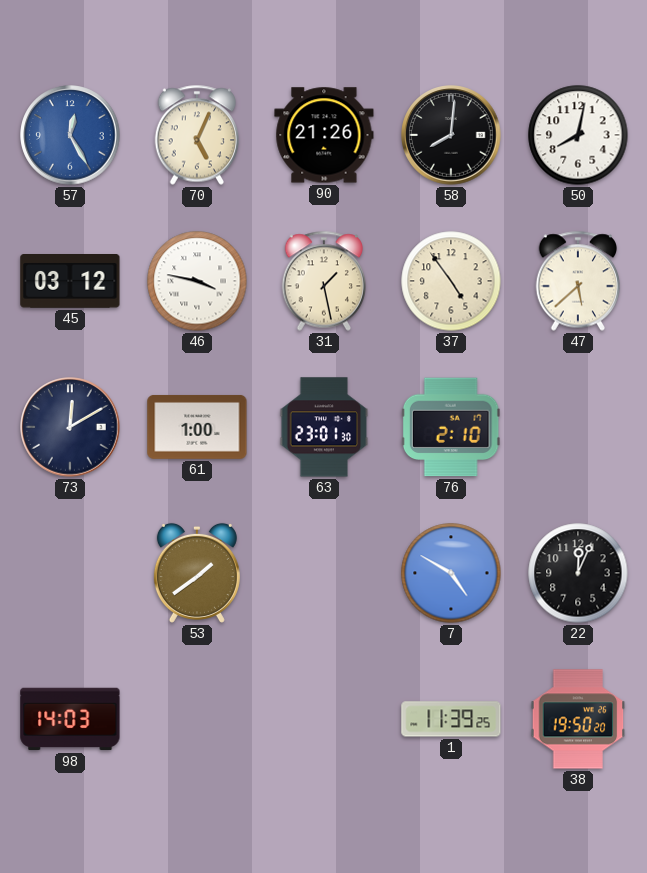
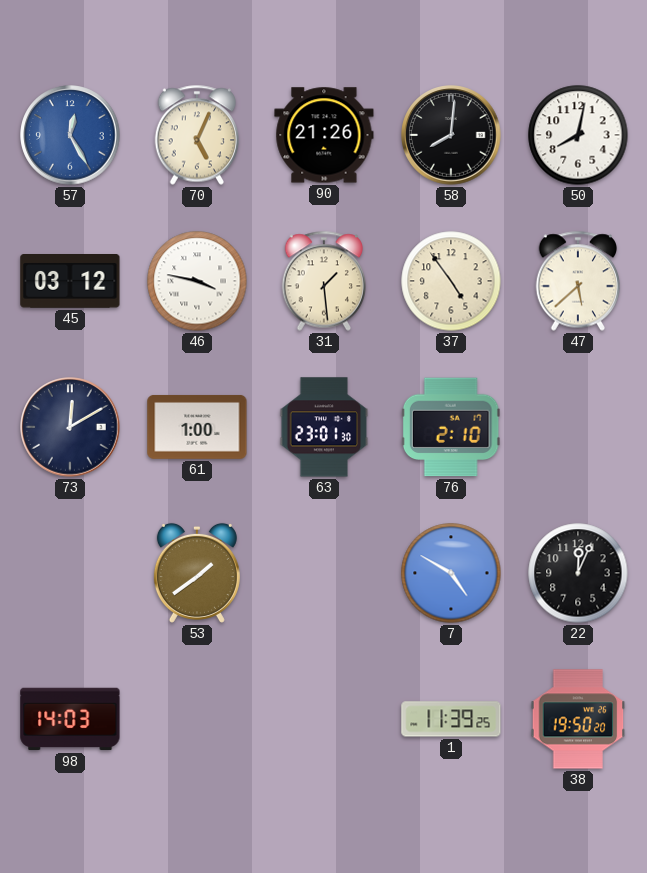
31: 1:28 -> 1:29 (324, 281)
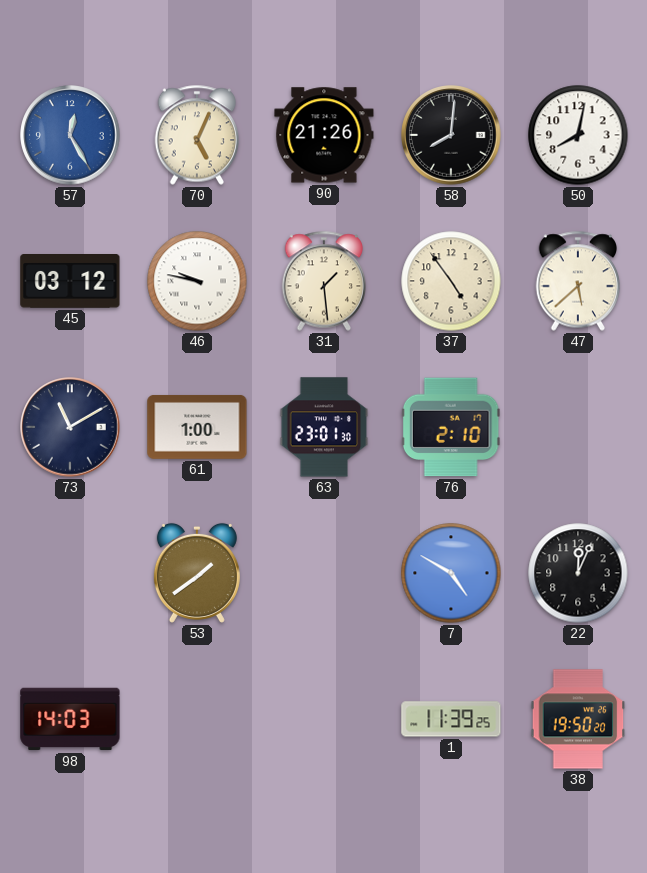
46: 3:47 -> 9:47 (197, 281)
73: 12:10 -> 11:10 (70, 427)
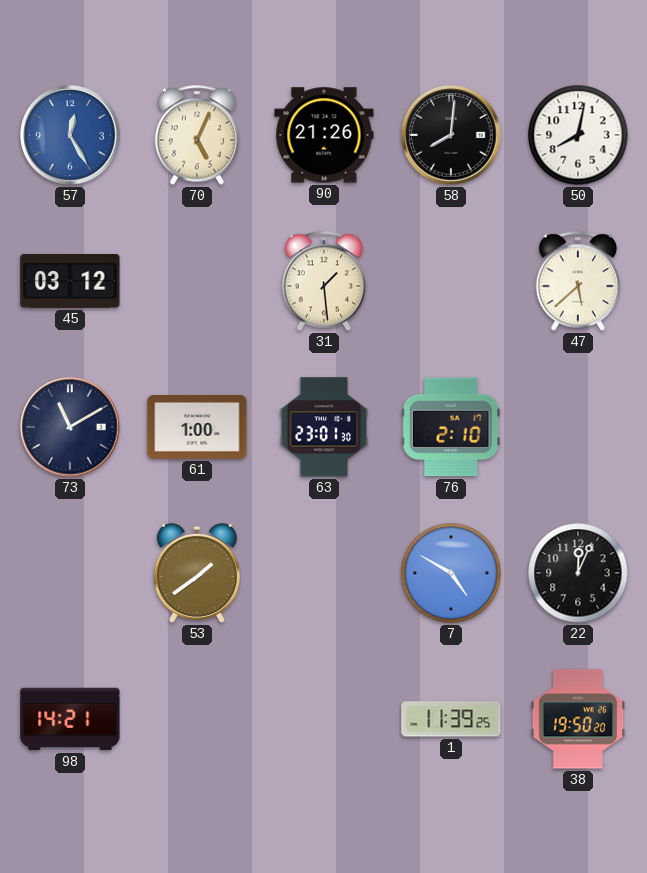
46: 9:47 -> none (197, 281)
37: 4:54 -> none (451, 281)
98: 14:03 -> 14:21 (70, 719)
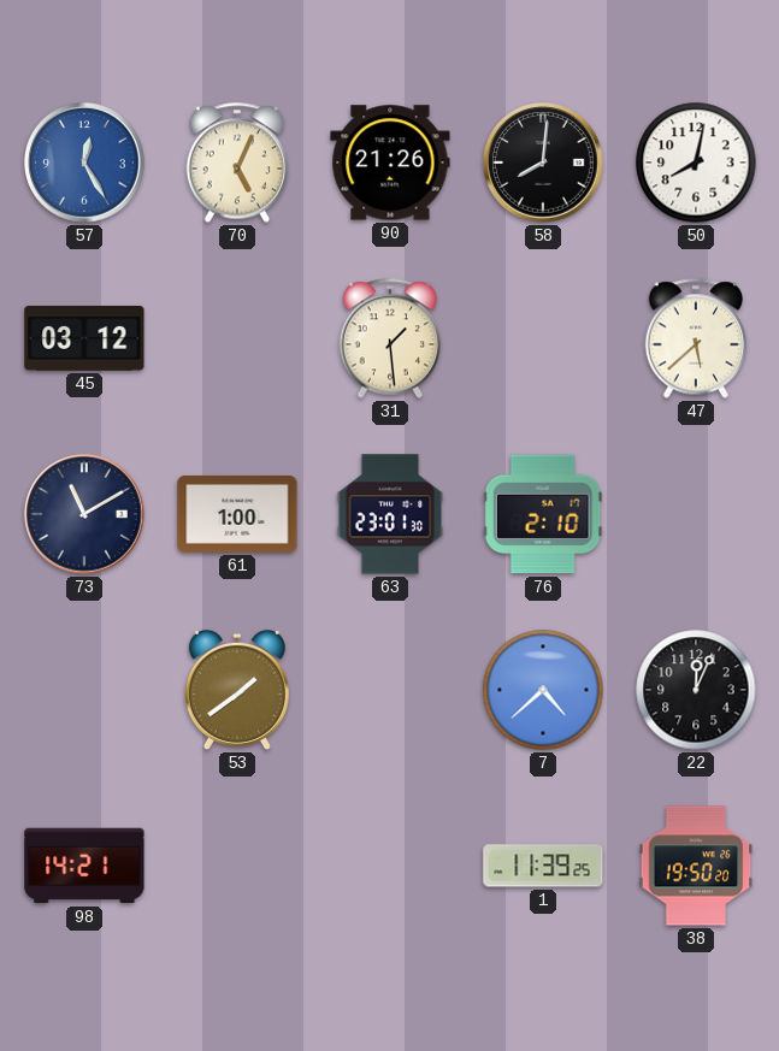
7: 4:50 -> 4:38 (543, 690)
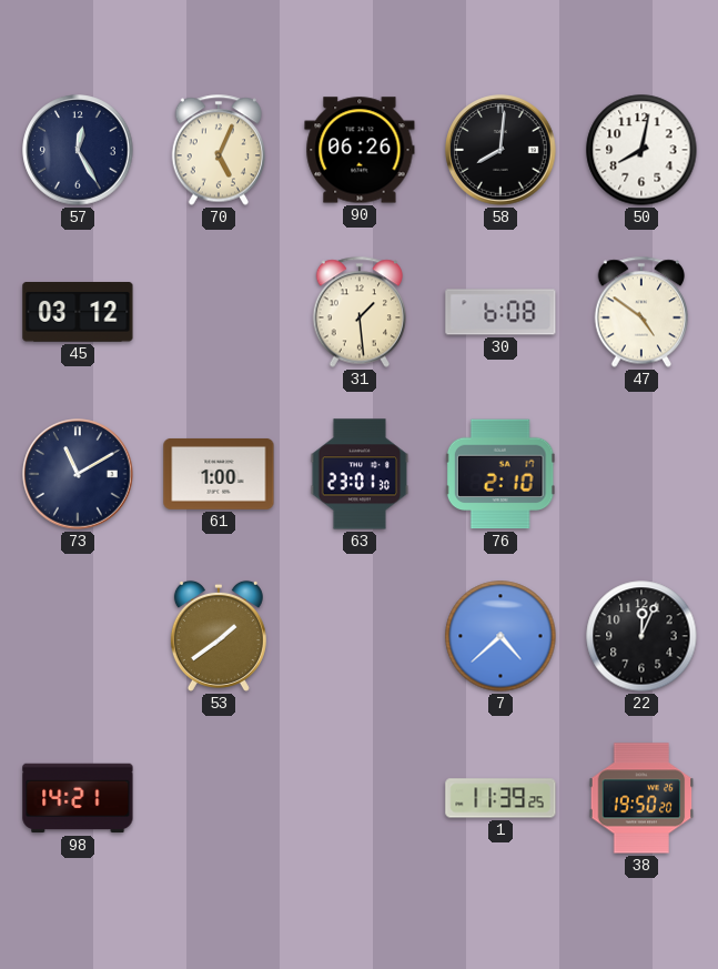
57 dial: blue -> navy (78, 150)
90: 21:26 -> 06:26 (360, 150)
30: none -> 6:08 (500, 312)
47: 5:38 -> 4:51 (641, 312)
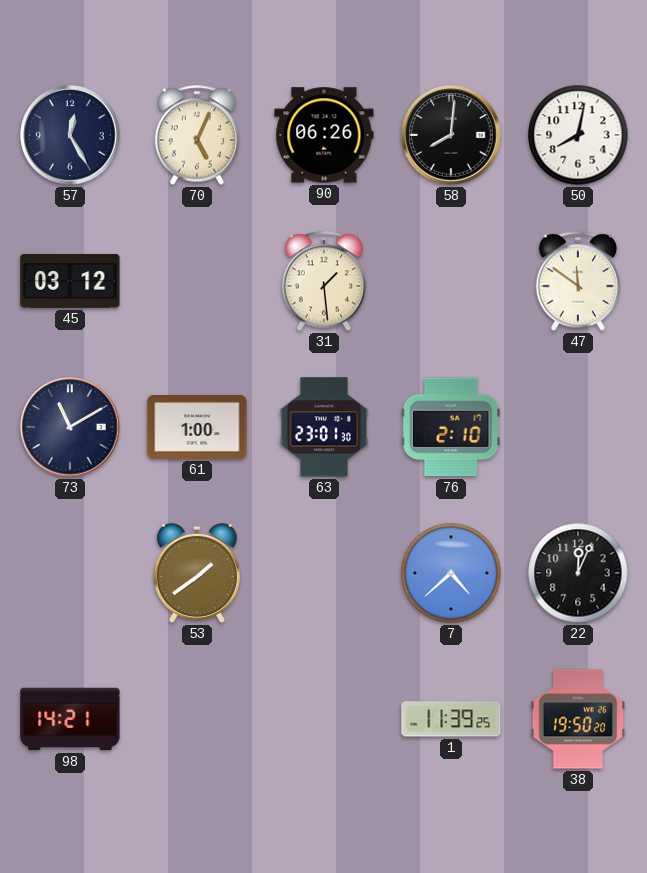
30: 6:08 -> none (500, 312)
47: 4:51 -> 11:51 (578, 281)
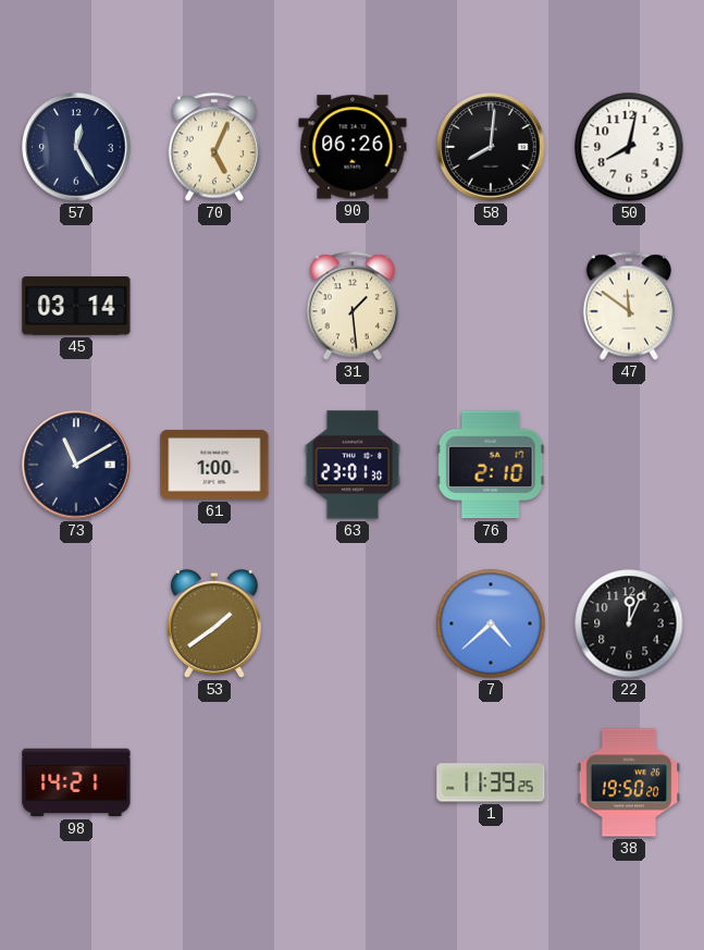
45: 03:12 -> 03:14 (76, 307)
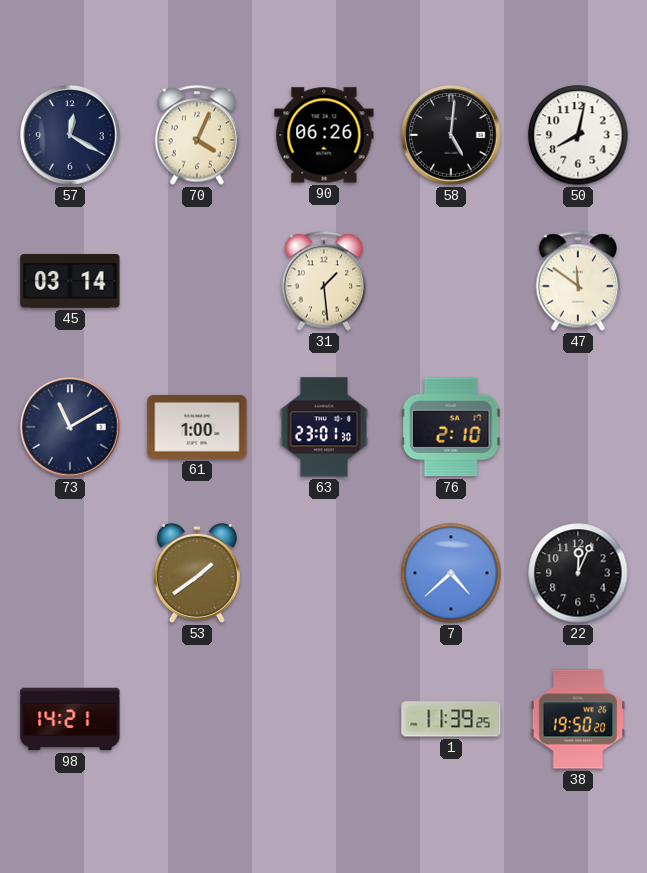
57: 12:25 -> 12:20 (70, 135)
70: 5:04 -> 4:04 (197, 135)
58: 8:01 -> 5:01 (451, 135)
